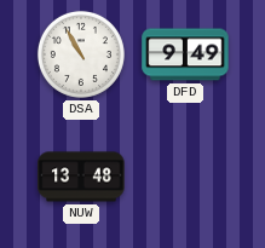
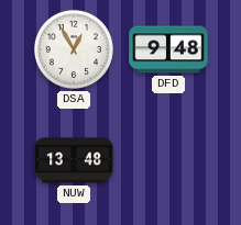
DSA: 10:55 -> 12:55 (74, 49)
DFD: 9:49 -> 9:48 (168, 49)
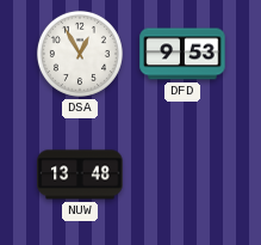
DFD: 9:48 -> 9:53 (182, 54)
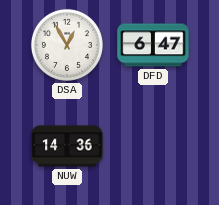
DFD: 9:53 -> 6:47 (153, 45)
NUW: 13:48 -> 14:36 (67, 146)
